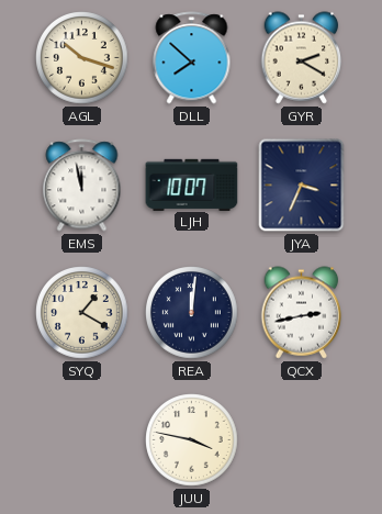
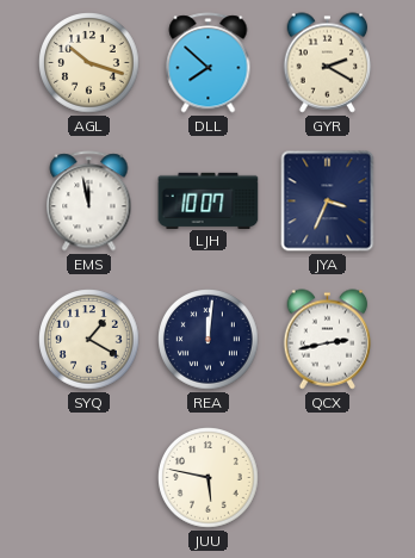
JUU: 3:47 -> 5:47 (209, 478)
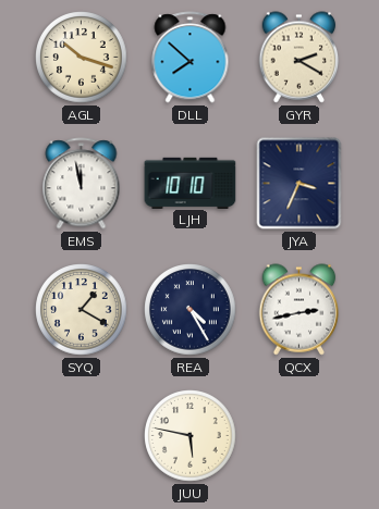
LJH: 10:07 -> 10:10 (191, 183)
REA: 12:01 -> 4:25 (191, 310)
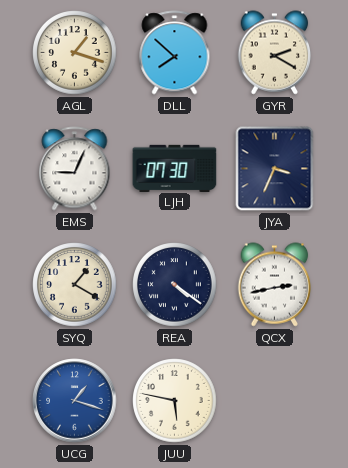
AGL: 10:18 -> 1:18 (75, 53)
EMS: 11:58 -> 9:04 (75, 169)
LJH: 10:10 -> 07:30 (175, 168)
REA: 4:25 -> 4:21 (175, 285)
UCG: none -> 1:18 (75, 401)
